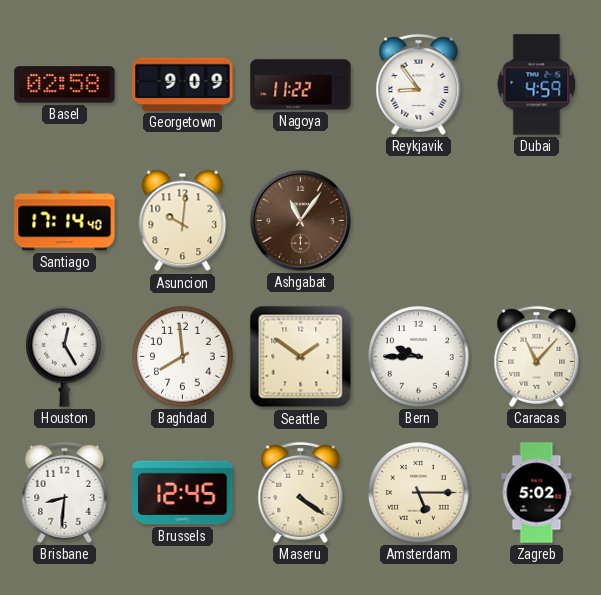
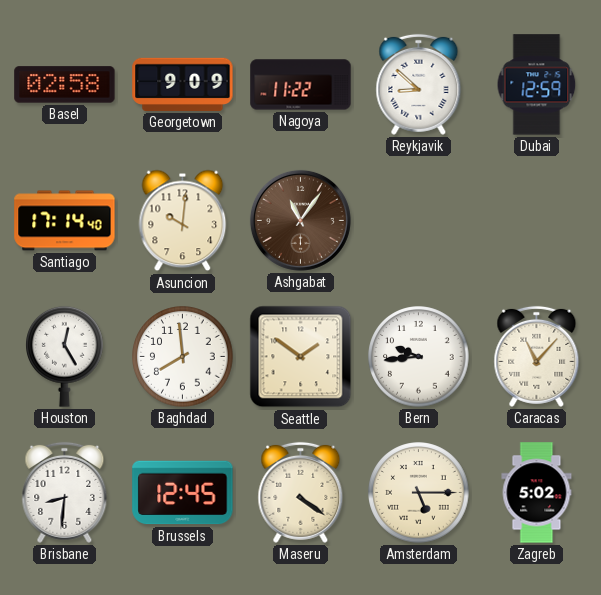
Reykjavik: 8:54 -> 8:52 (419, 84)
Dubai: 4:59 -> 12:59 (537, 85)
Bern: 9:45 -> 9:44 (419, 357)
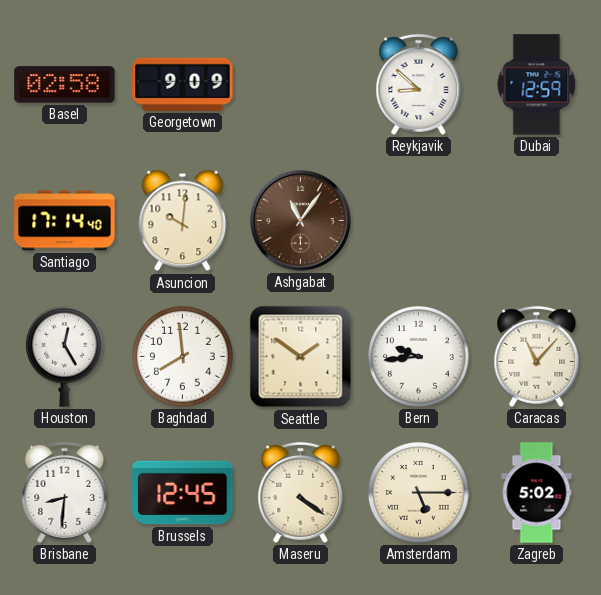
Nagoya: 11:22 -> none (301, 85)
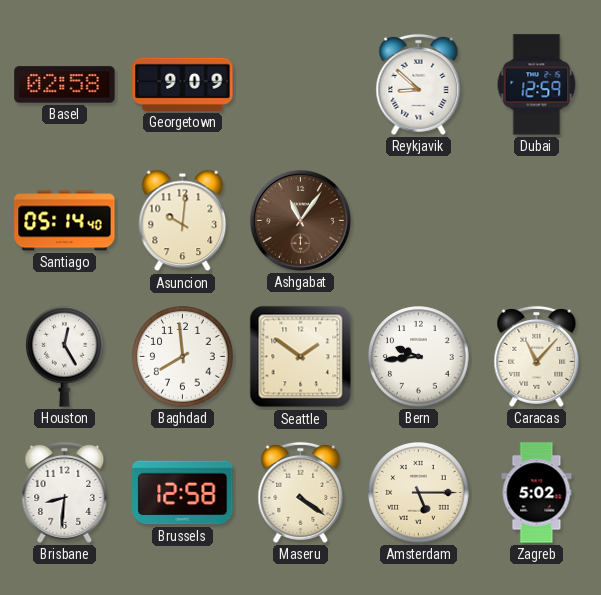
Santiago: 17:14 -> 05:14 (65, 221)
Brussels: 12:45 -> 12:58 (183, 493)
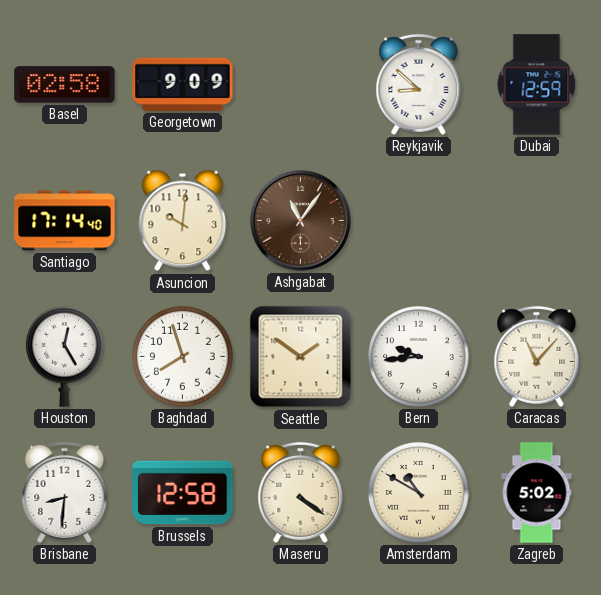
Santiago: 05:14 -> 17:14 (65, 221)
Baghdad: 7:59 -> 7:57 (183, 357)
Amsterdam: 5:15 -> 10:50 (419, 493)
